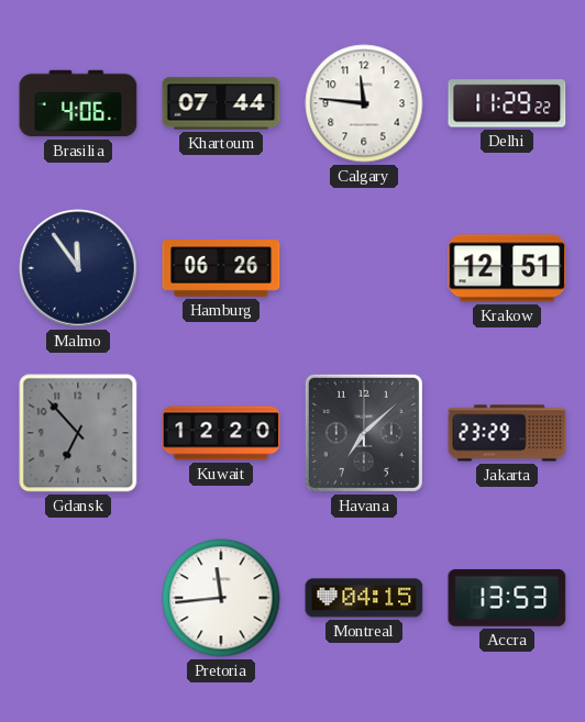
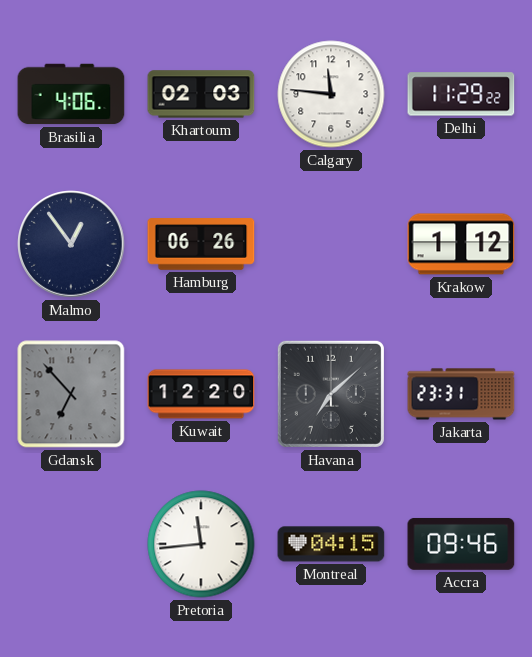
Khartoum: 07:44 -> 02:03 (201, 94)
Malmo: 11:54 -> 12:54 (71, 244)
Krakow: 12:51 -> 1:12 (461, 244)
Jakarta: 23:29 -> 23:31 (461, 394)
Accra: 13:53 -> 09:46 (461, 544)
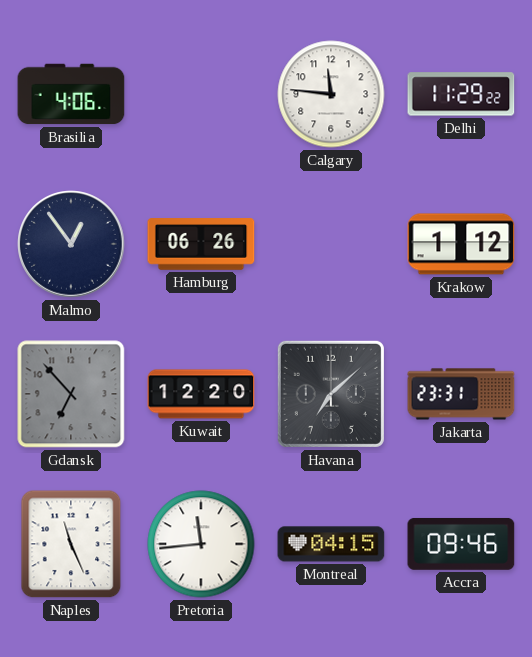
Khartoum: 02:03 -> none (201, 94)
Naples: none -> 11:26 (71, 544)
